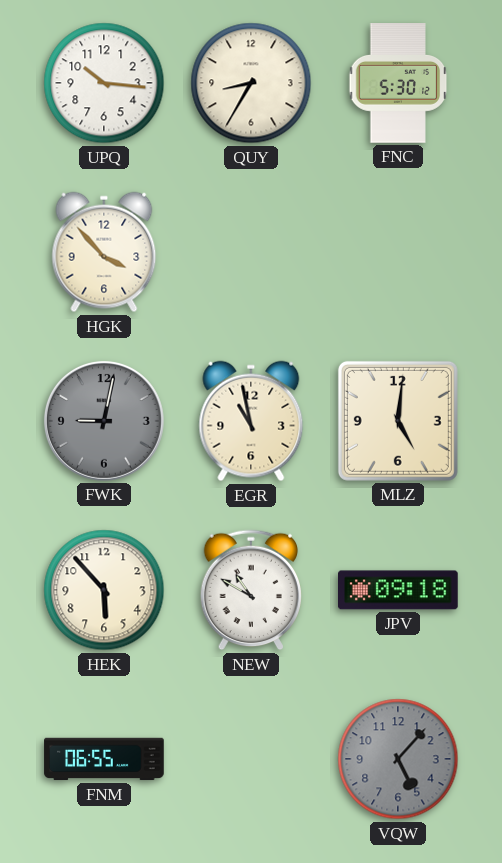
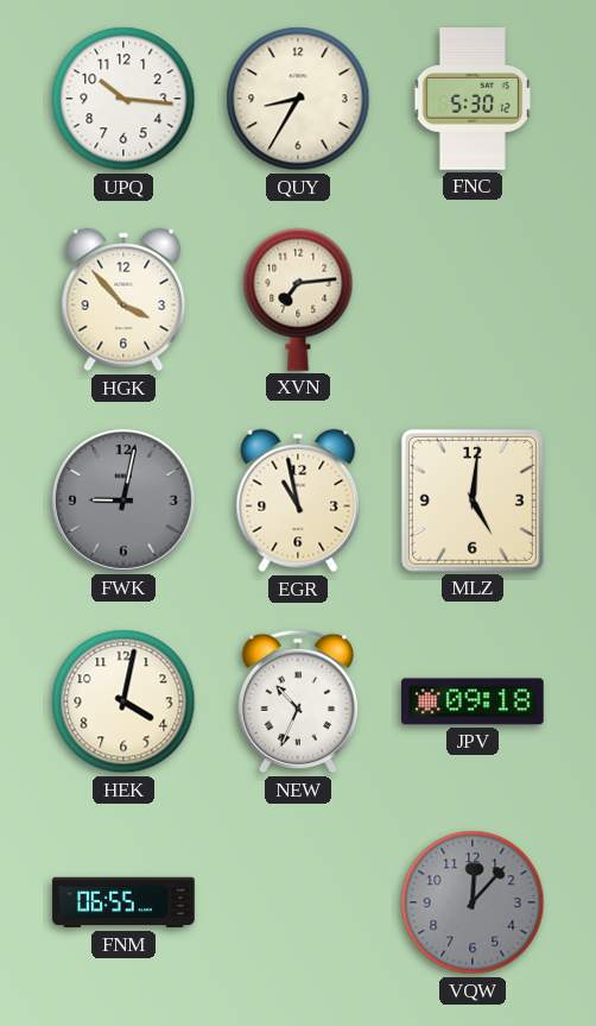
XVN: none -> 7:14 (298, 300)
HEK: 5:53 -> 4:02 (123, 701)
NEW: 10:50 -> 10:34 (297, 701)
VQW: 5:07 -> 12:07 (473, 902)
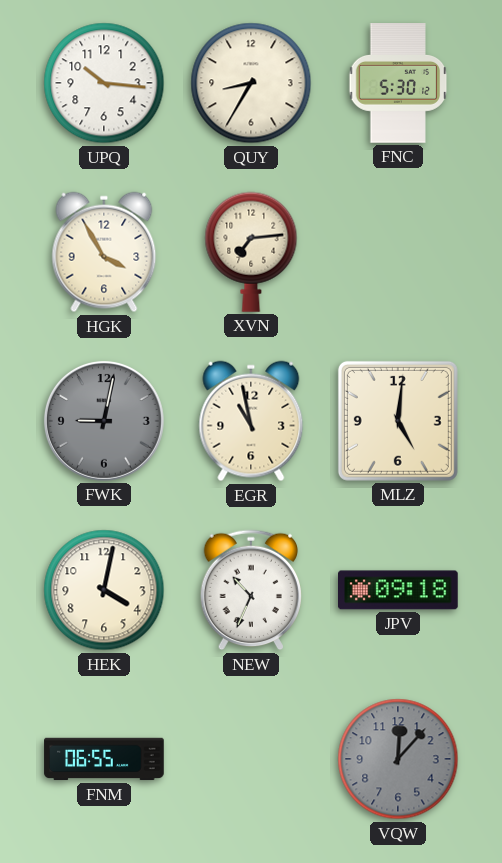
HGK: 3:53 -> 3:55 (104, 252)
